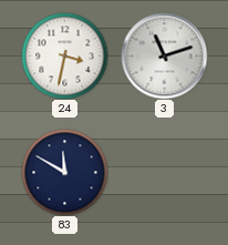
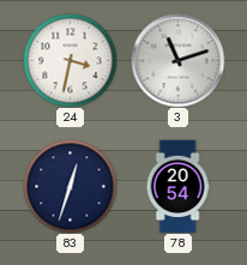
83: 11:50 -> 12:33 (70, 186)
78: none -> 20:54 (177, 186)
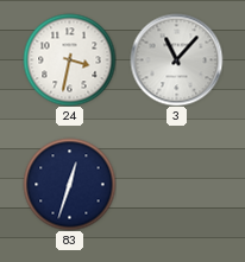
3: 11:12 -> 11:07 (176, 59)
78: 20:54 -> none (177, 186)
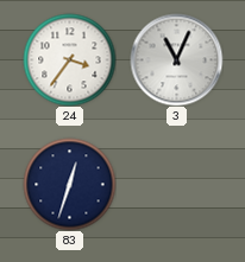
24: 3:32 -> 3:36 (69, 59)
3: 11:07 -> 11:04 (176, 59)
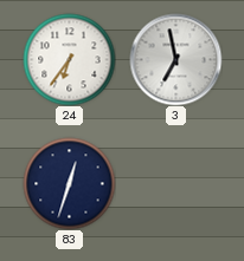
24: 3:36 -> 6:36 (69, 59)
3: 11:04 -> 6:58 (175, 59)
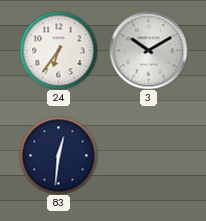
3: 6:58 -> 10:10 (148, 50)
83: 12:33 -> 12:31 (58, 155)
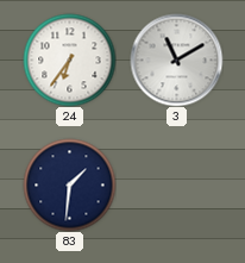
3: 10:10 -> 11:10 (176, 60)
83: 12:31 -> 1:31 (69, 184)
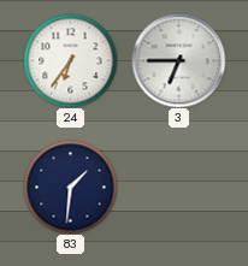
3: 11:10 -> 6:45 (178, 60)
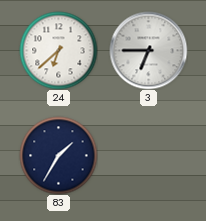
24: 6:36 -> 6:38 (58, 50)
83: 1:31 -> 1:35 (58, 155)
